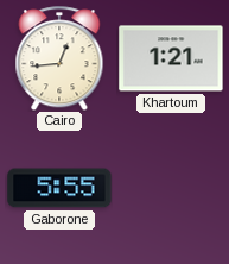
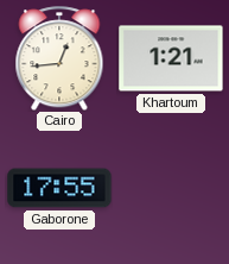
Gaborone: 5:55 -> 17:55 (59, 188)
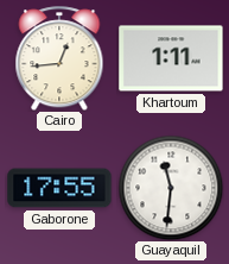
Khartoum: 1:21 -> 1:11 (171, 58)
Guayaquil: none -> 11:31 (171, 188)
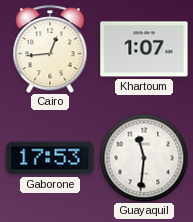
Khartoum: 1:11 -> 1:07 (144, 49)
Gaborone: 17:55 -> 17:53 (50, 158)
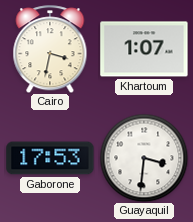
Cairo: 12:44 -> 3:32 (50, 49)
Guayaquil: 11:31 -> 3:31 (144, 158)
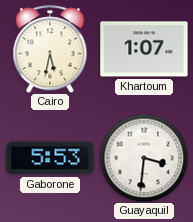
Cairo: 3:32 -> 5:32 (50, 49)
Gaborone: 17:53 -> 5:53 (50, 158)
